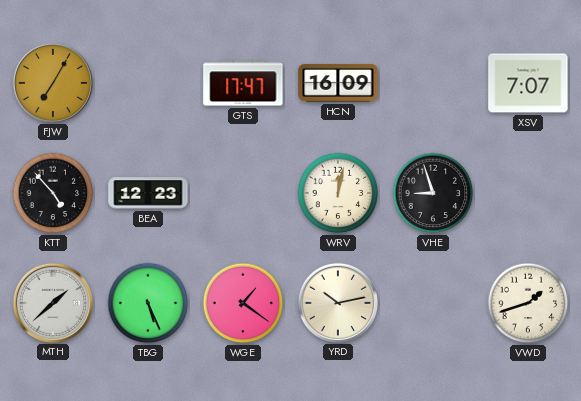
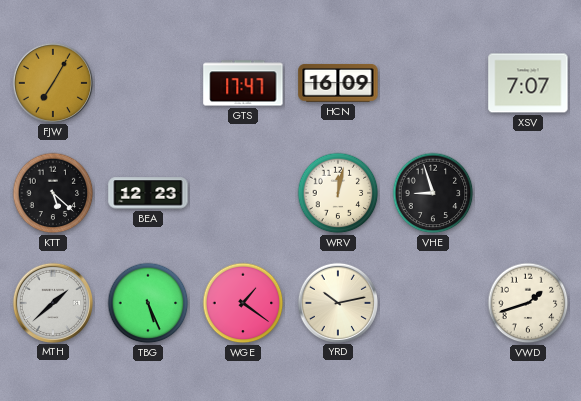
KTT: 4:53 -> 5:22 (53, 193)
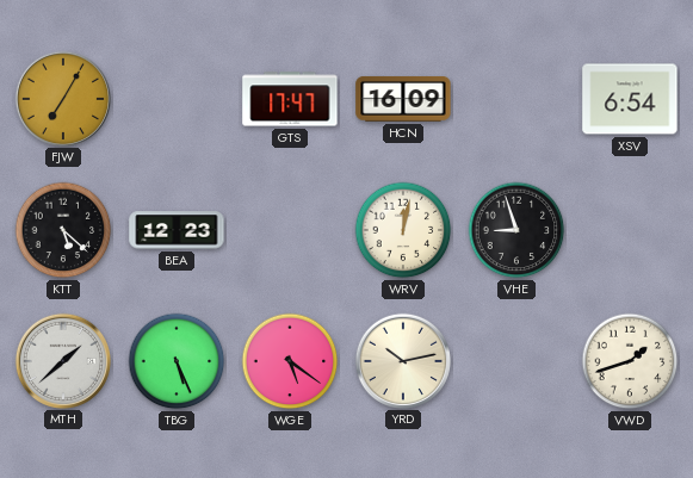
XSV: 7:07 -> 6:54 (630, 99)
WGE: 1:21 -> 5:21 (290, 361)
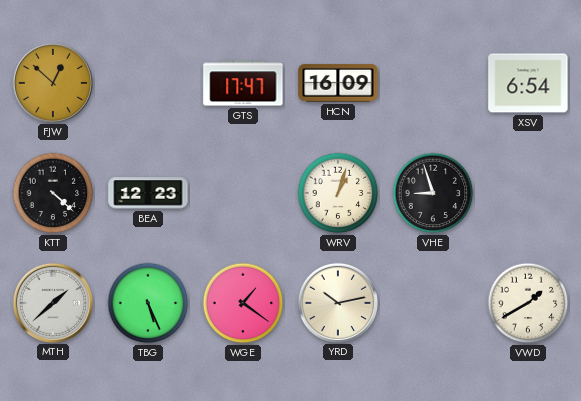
FJW: 7:05 -> 12:52 (52, 82)
KTT: 5:22 -> 4:22 (53, 193)
WRV: 12:02 -> 1:03 (338, 193)
WGE: 5:21 -> 1:21 (243, 303)
VWD: 1:42 -> 1:40 (528, 303)
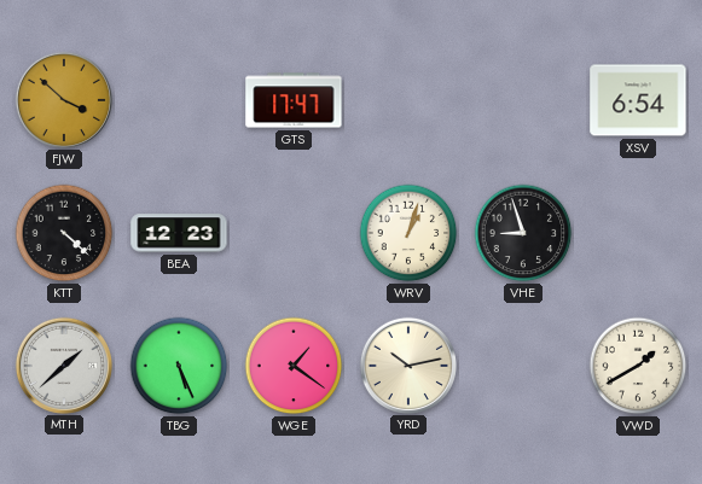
FJW: 12:52 -> 3:52 (63, 99)
HCN: 16:09 -> none (338, 83)
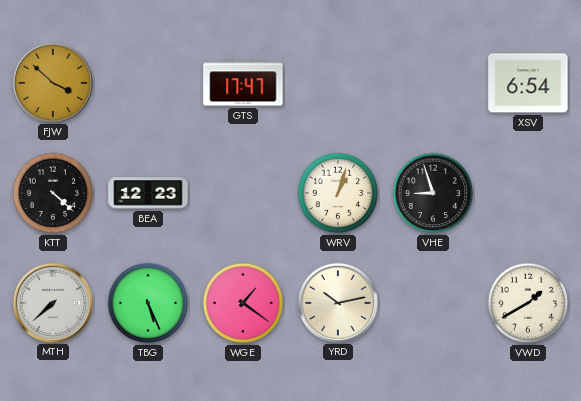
MTH: 1:38 -> 7:38 (52, 302)
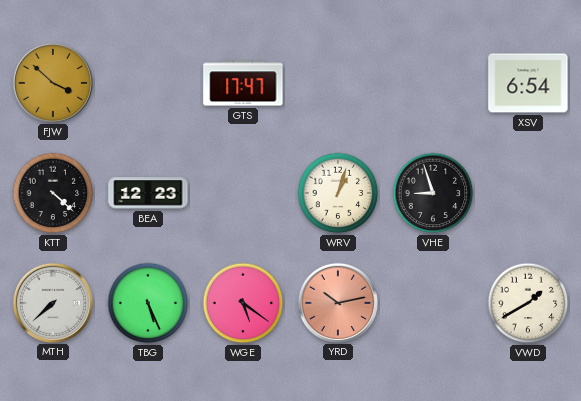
WGE: 1:21 -> 5:21 (243, 303)
YRD dial: cream -> salmon (337, 302)
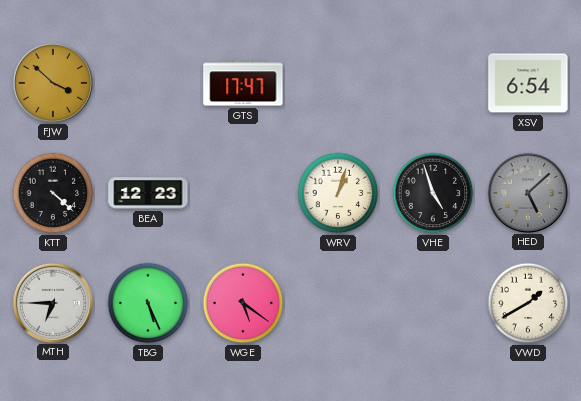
VHE: 8:57 -> 4:57 (433, 193)
HED: none -> 5:08 (527, 192)
MTH: 7:38 -> 6:45 (52, 302)
YRD: 10:13 -> none (337, 302)
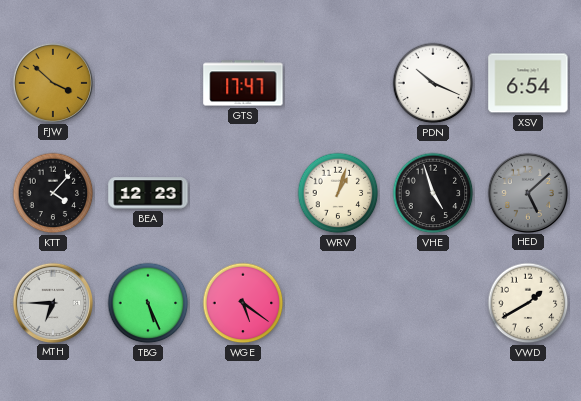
PDN: none -> 10:19 (433, 83)
KTT: 4:22 -> 4:07 (53, 193)
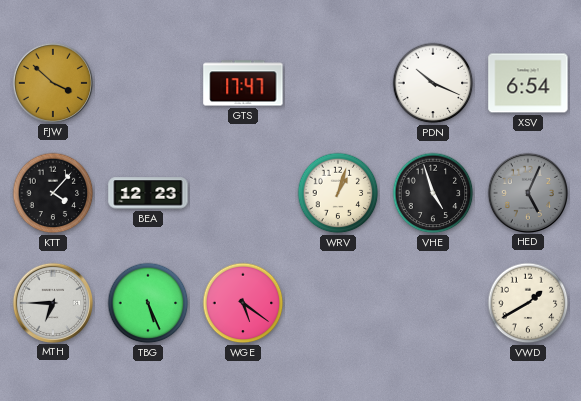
HED: 5:08 -> 5:04 (527, 192)
